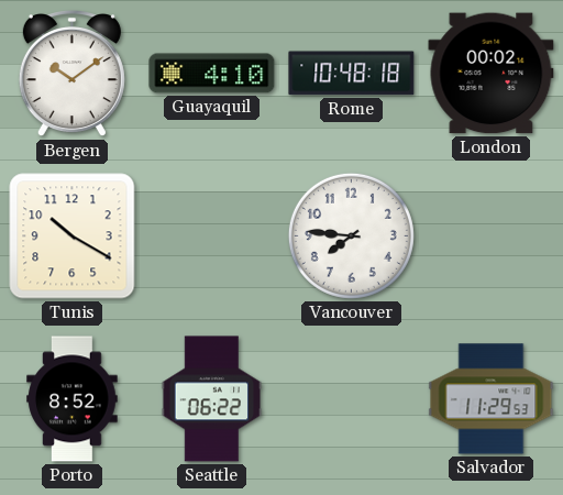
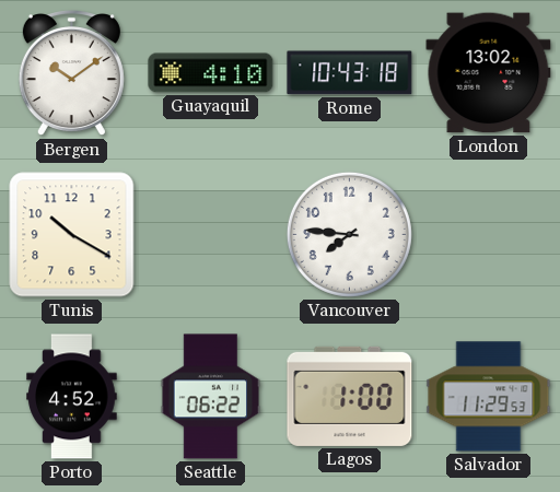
Rome: 10:48 -> 10:43 (350, 73)
London: 00:02 -> 13:02 (489, 73)
Porto: 8:52 -> 4:52 (72, 397)
Lagos: none -> 1:00 (350, 396)
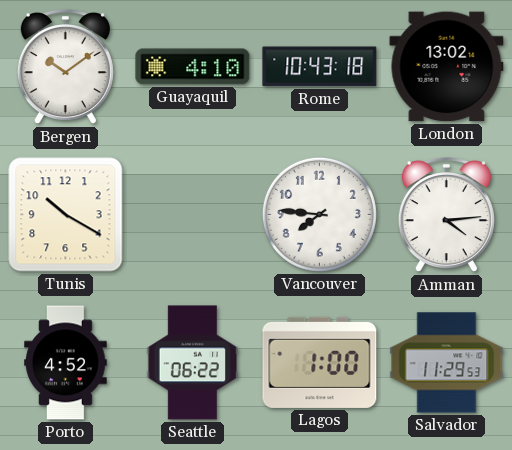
Amman: none -> 4:14 (446, 216)
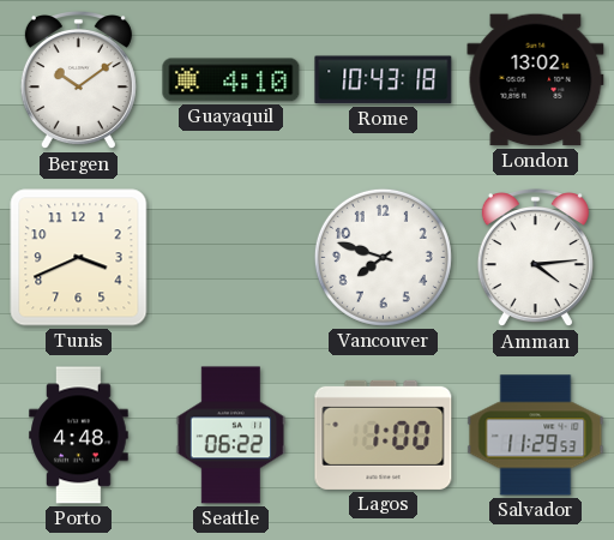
Tunis: 10:20 -> 3:41 (79, 258)
Vancouver: 7:46 -> 7:48 (383, 257)
Porto: 4:52 -> 4:48 (79, 436)
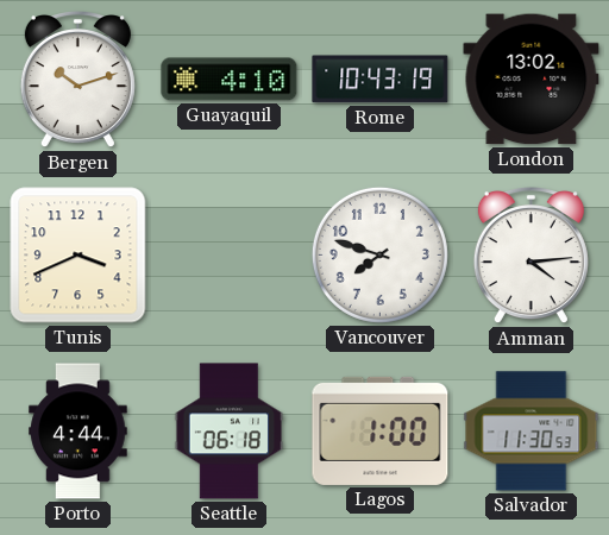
Bergen: 10:09 -> 10:12 (77, 81)
Rome: 10:43:18 -> 10:43:19 (381, 80)
Porto: 4:48 -> 4:44 (79, 432)
Seattle: 06:22 -> 06:18 (230, 432)
Salvador: 11:29 -> 11:30 (532, 432)
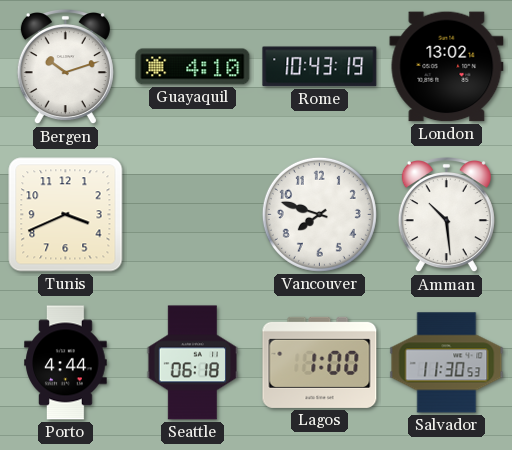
Amman: 4:14 -> 10:29 (446, 216)
